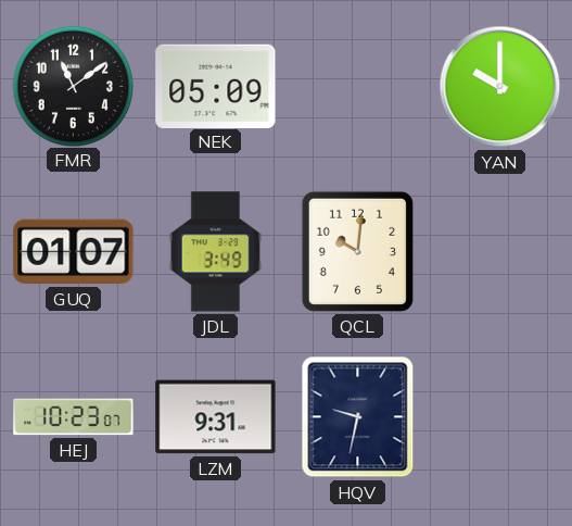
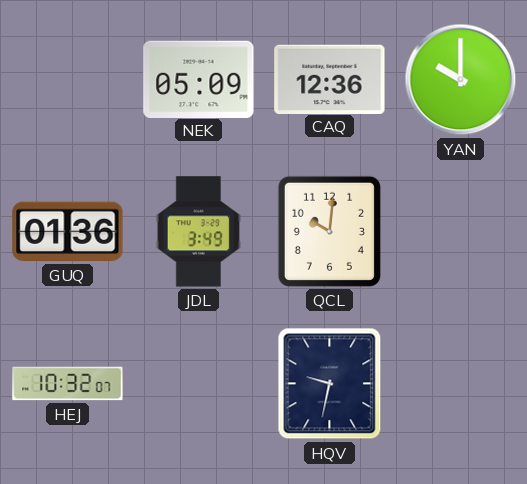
FMR: 11:09 -> none (73, 86)
CAQ: none -> 12:36 (330, 79)
GUQ: 01:07 -> 01:36 (68, 232)
HEJ: 10:23 -> 10:32 (68, 384)
LZM: 9:31 -> none (216, 417)
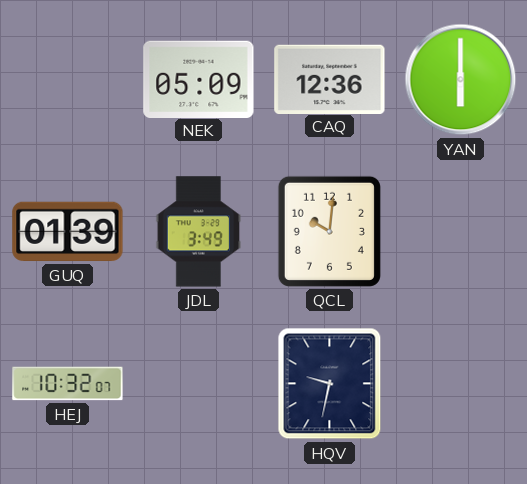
YAN: 10:00 -> 6:00 (461, 80)
GUQ: 01:36 -> 01:39 (68, 232)
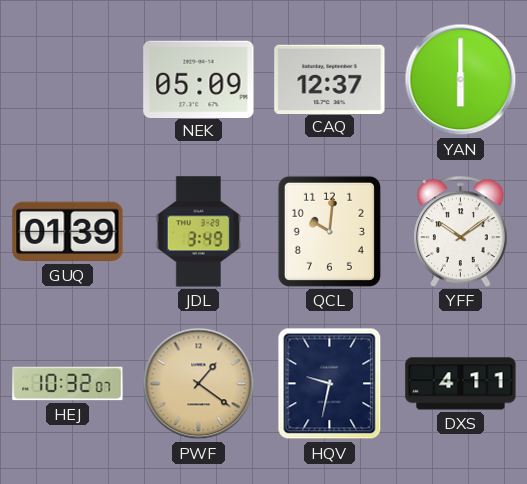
CAQ: 12:36 -> 12:37 (330, 79)
YFF: none -> 10:09 (461, 231)
PWF: none -> 1:21 (199, 384)
DXS: none -> 4:11 (461, 384)
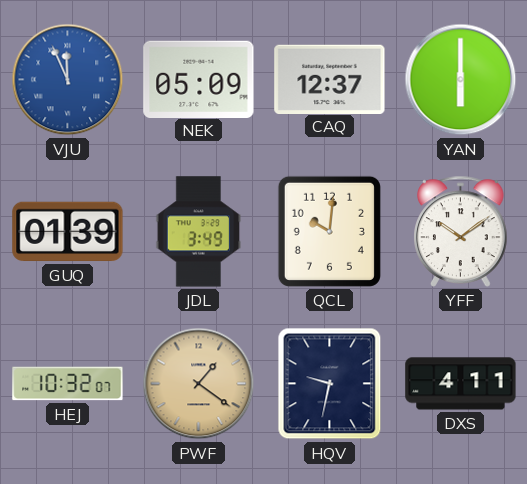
VJU: none -> 11:56 (68, 80)
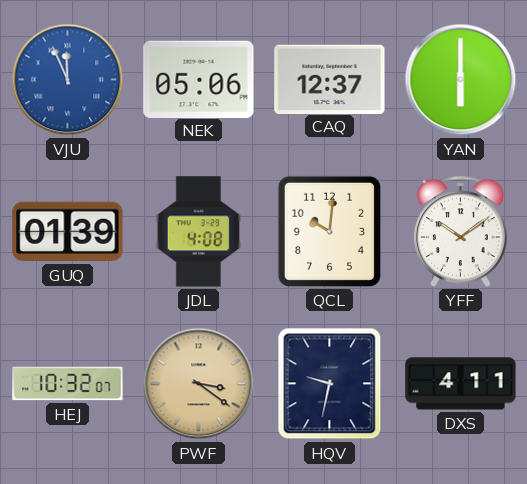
NEK: 05:09 -> 05:06 (199, 79)
JDL: 3:49 -> 4:08 (199, 232)
PWF: 1:21 -> 3:21 (199, 384)
